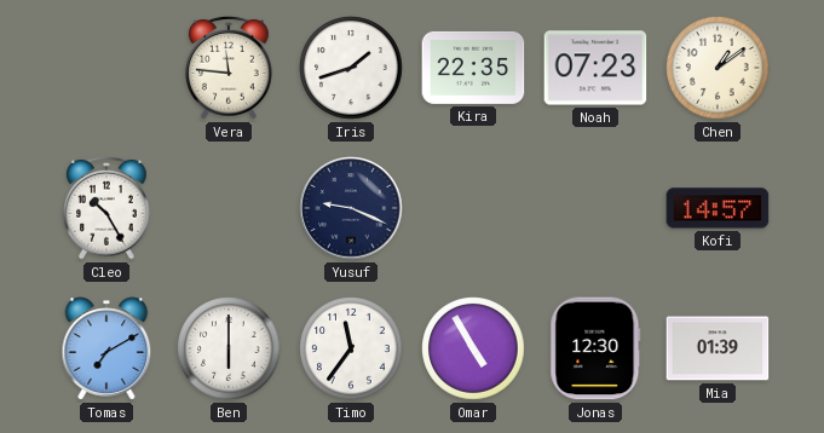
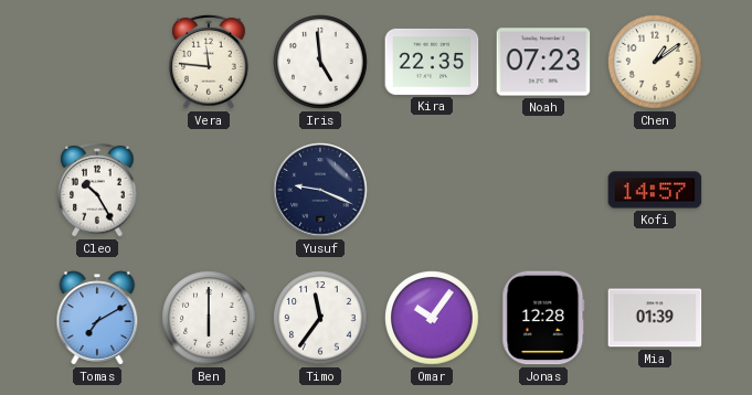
Iris: 1:42 -> 4:59 (320, 62)
Omar: 4:55 -> 10:06 (432, 318)
Jonas: 12:30 -> 12:28 (543, 318)
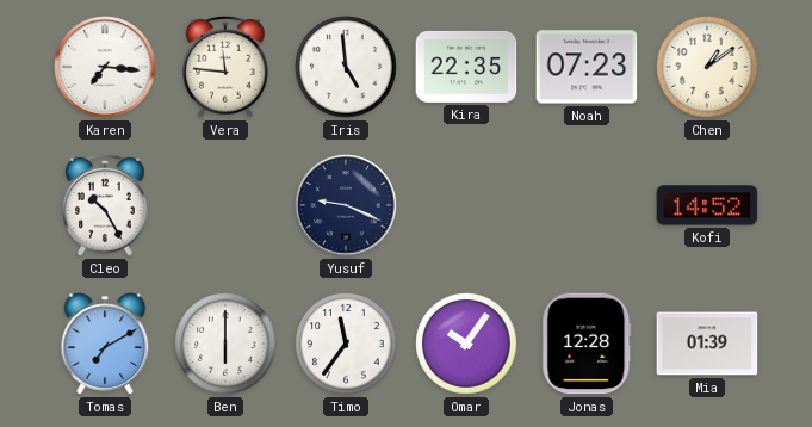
Karen: none -> 7:16 (105, 67)
Kofi: 14:57 -> 14:52 (707, 205)
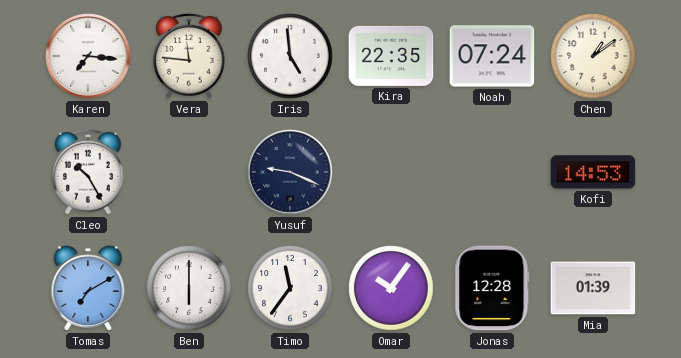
Noah: 07:23 -> 07:24 (492, 56)
Kofi: 14:52 -> 14:53 (593, 172)
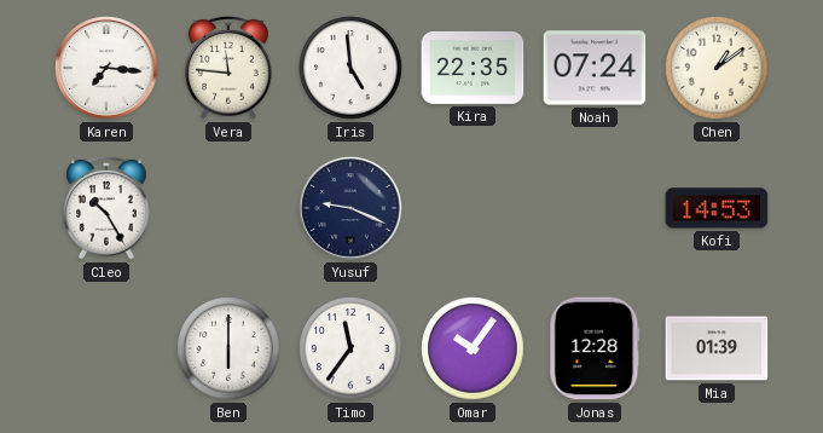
Tomas: 7:10 -> none (88, 288)
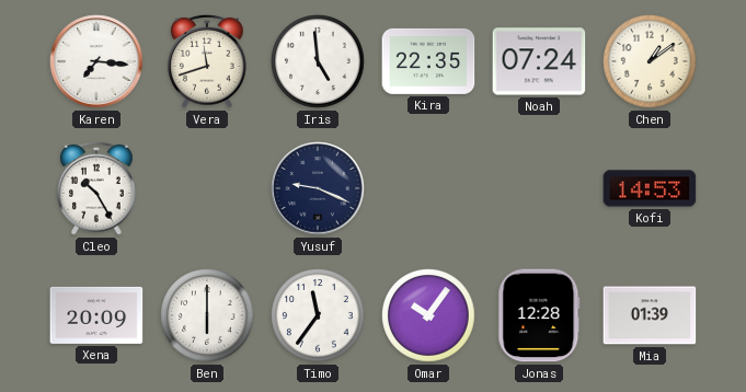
Vera: 11:46 -> 11:42 (207, 61)
Xena: none -> 20:09 (96, 315)
